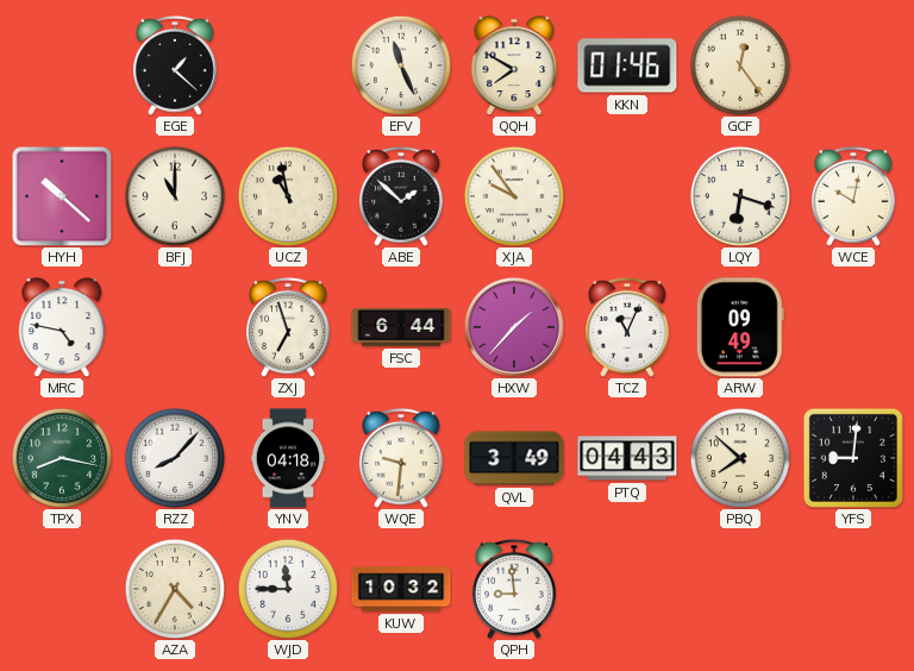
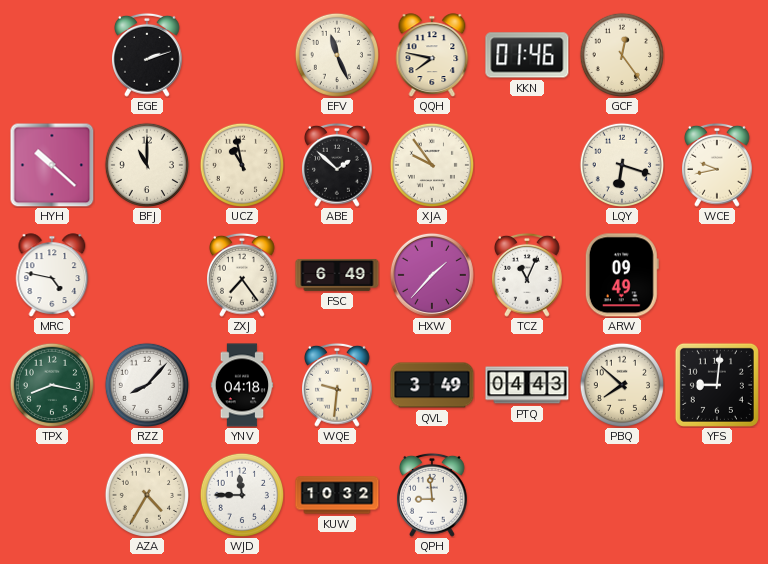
EGE: 1:22 -> 2:12 (148, 55)
QQH: 7:50 -> 7:47 (432, 55)
WCE: 10:02 -> 9:43 (718, 165)
ZXJ: 6:57 -> 7:24 (243, 275)
FSC: 6:44 -> 6:49 (337, 275)
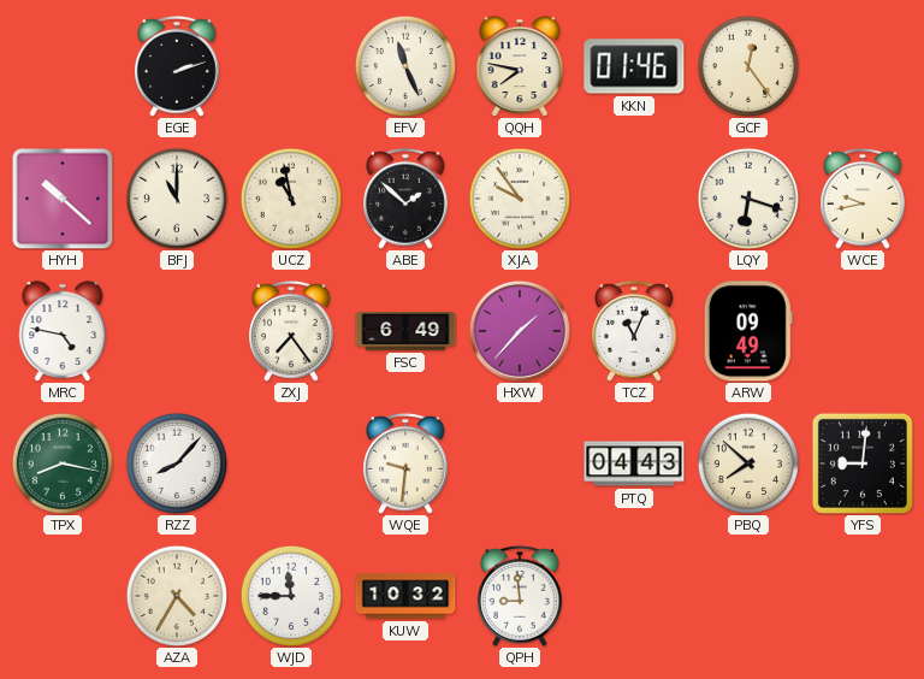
YNV: 04:18 -> none (242, 385)
QVL: 3:49 -> none (432, 385)
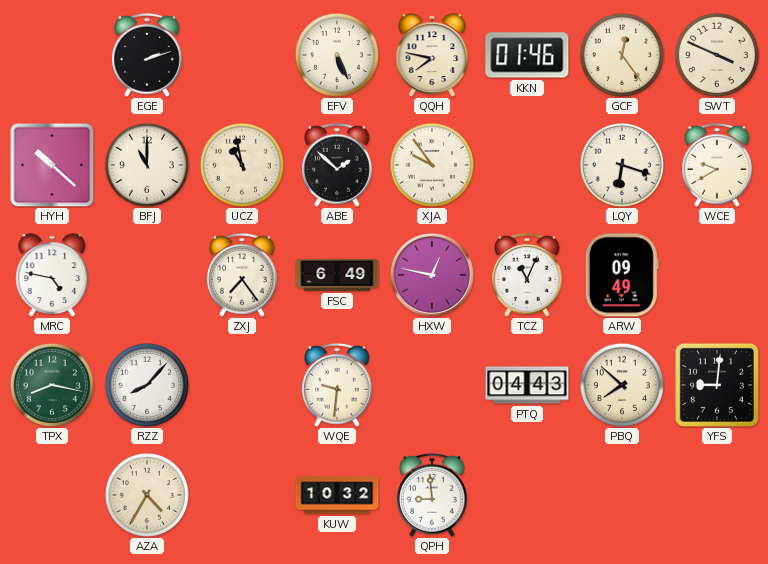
EFV: 11:26 -> 5:26 (336, 54)
SWT: none -> 3:49 (716, 54)
WCE: 9:43 -> 9:40 (718, 165)
HXW: 1:37 -> 12:47 (432, 275)
WJD: 11:45 -> none (290, 595)
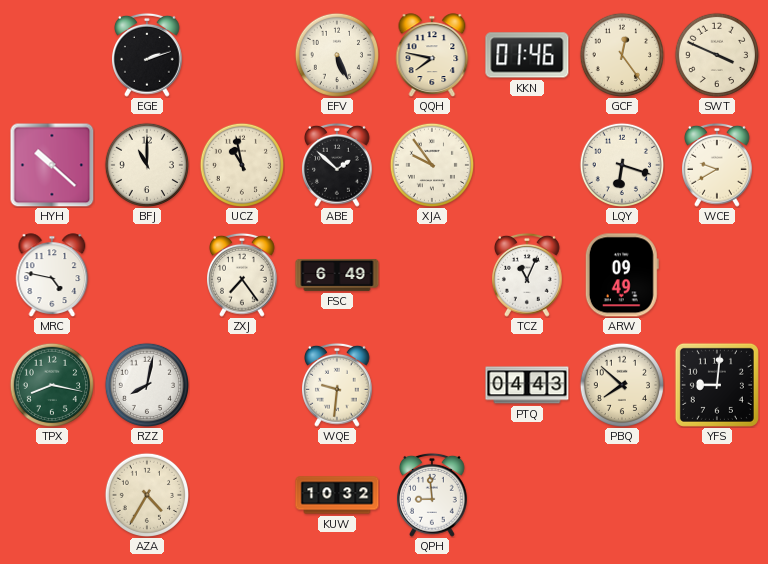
HXW: 12:47 -> none (432, 275)
RZZ: 8:07 -> 8:02 (146, 384)
